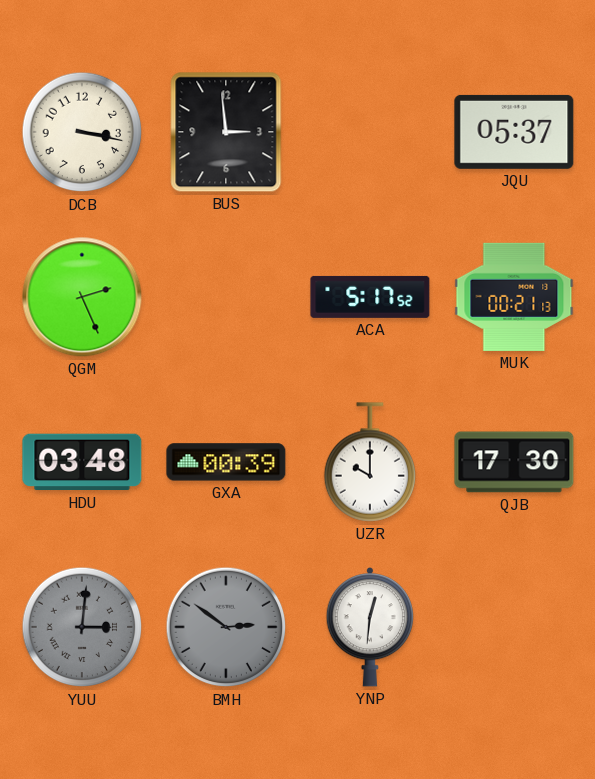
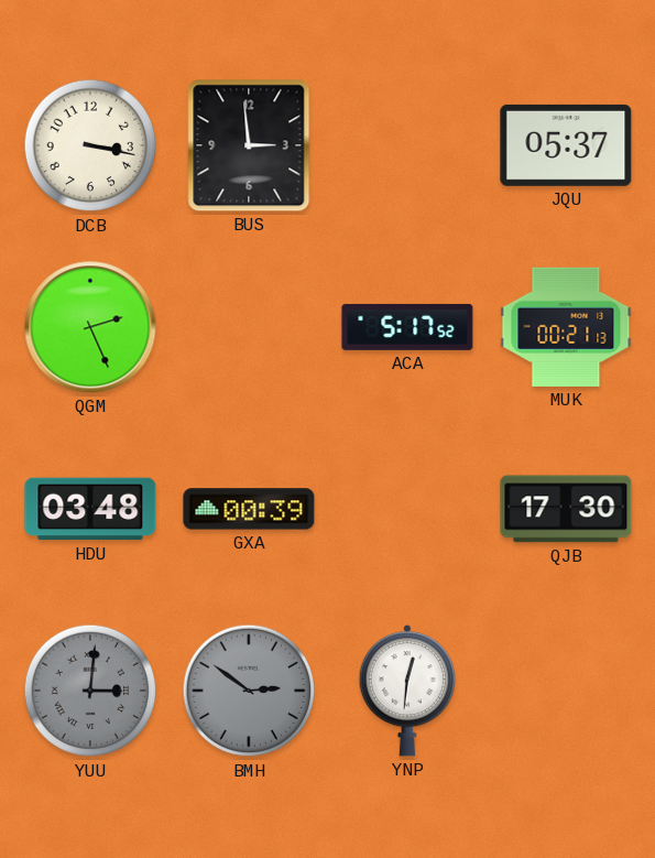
UZR: 10:00 -> none (369, 462)
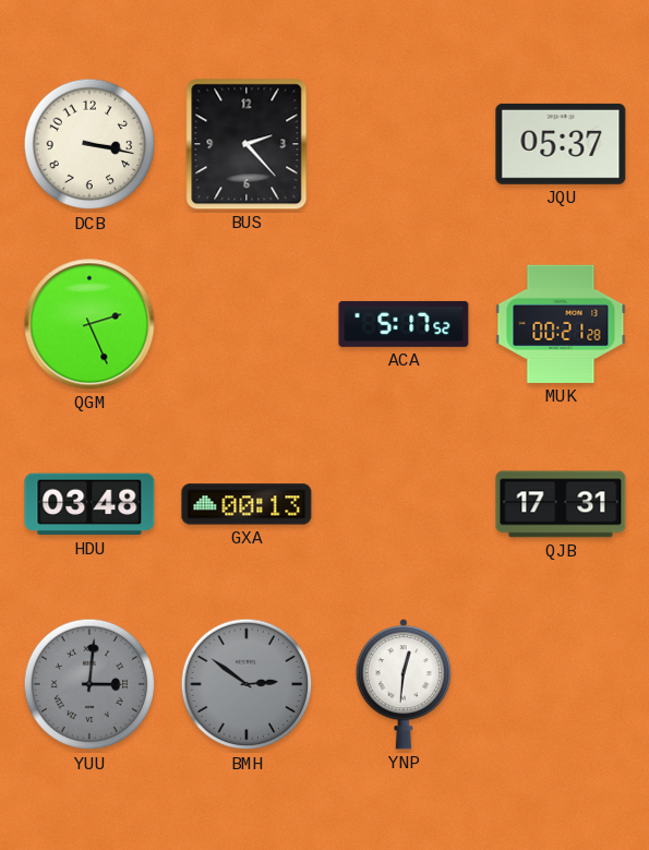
BUS: 2:59 -> 2:23 (247, 144)
MUK: 00:21:13 -> 00:21:28 (561, 324)
GXA: 00:39 -> 00:13 (247, 504)
QJB: 17:30 -> 17:31 (561, 504)
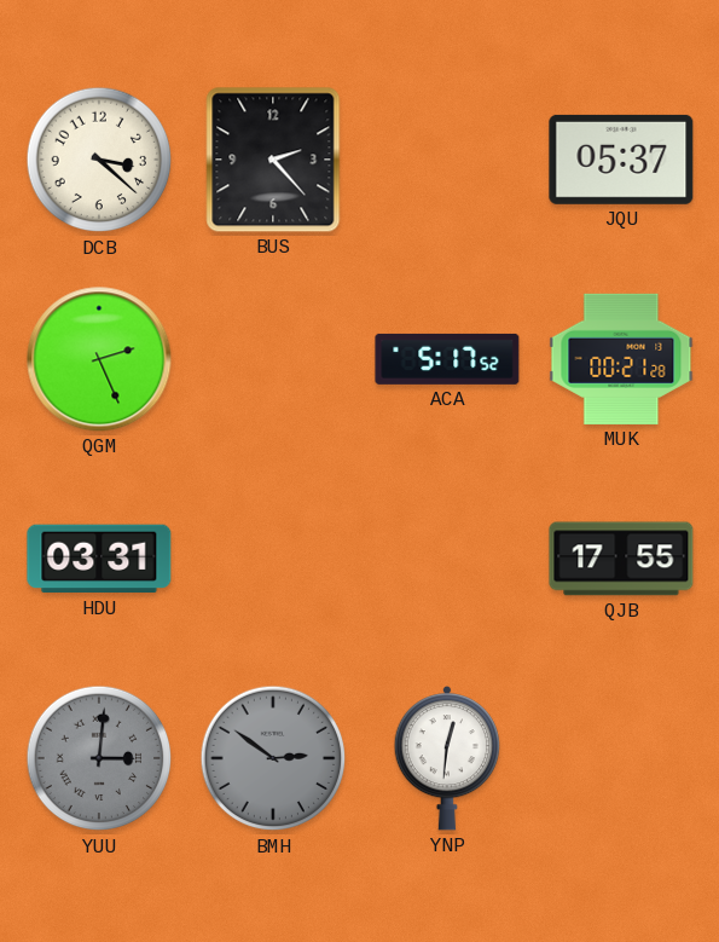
DCB: 3:17 -> 3:22 (99, 160)
HDU: 03:48 -> 03:31 (99, 559)
GXA: 00:13 -> none (247, 504)
QJB: 17:31 -> 17:55 (621, 559)
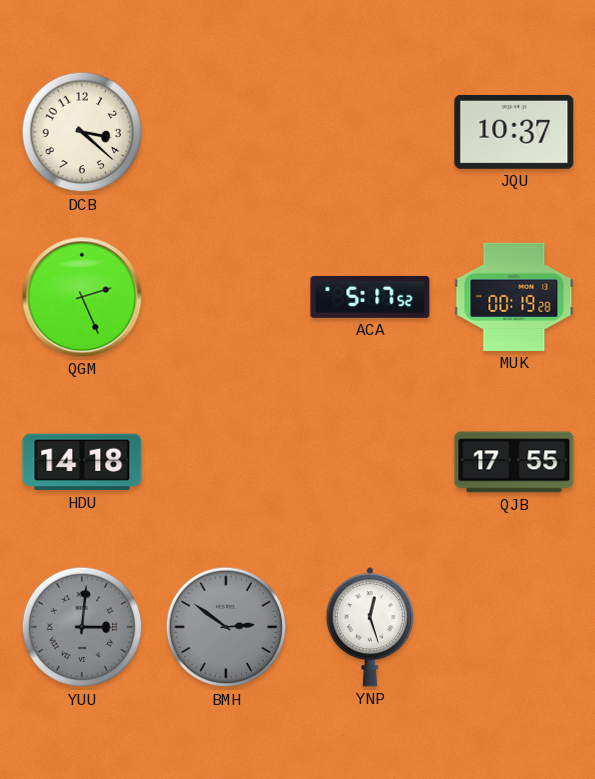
BUS: 2:23 -> none (273, 160)
JQU: 05:37 -> 10:37 (514, 132)
MUK: 00:21 -> 00:19 (514, 297)
HDU: 03:31 -> 14:18 (82, 462)
YNP: 12:31 -> 12:27 (369, 628)
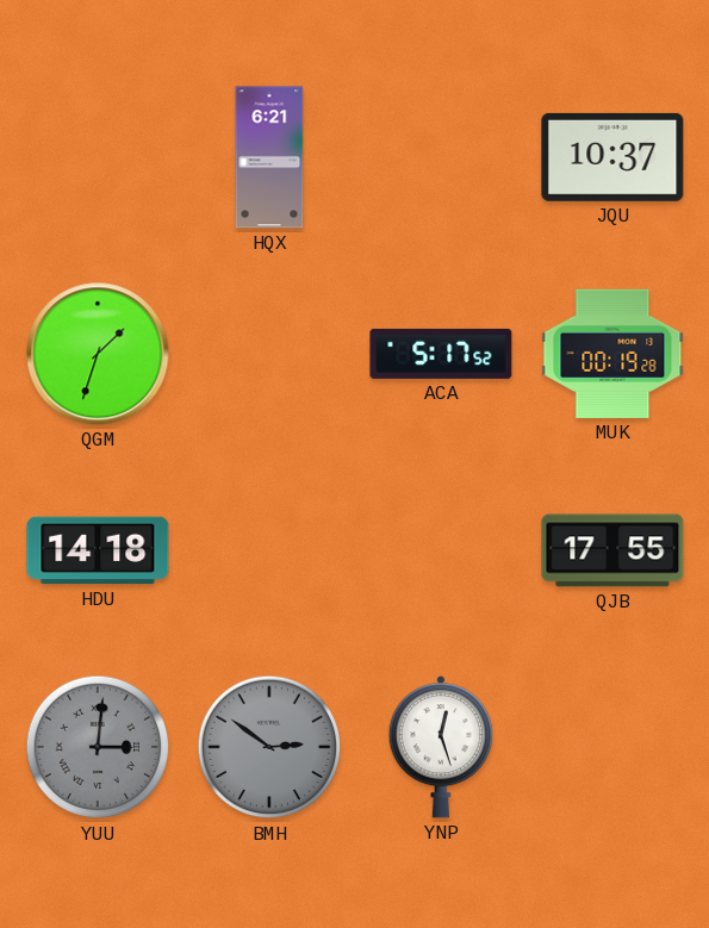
DCB: 3:22 -> none (82, 132)
HQX: none -> 6:21 (269, 157)
QGM: 2:26 -> 1:33 (98, 354)
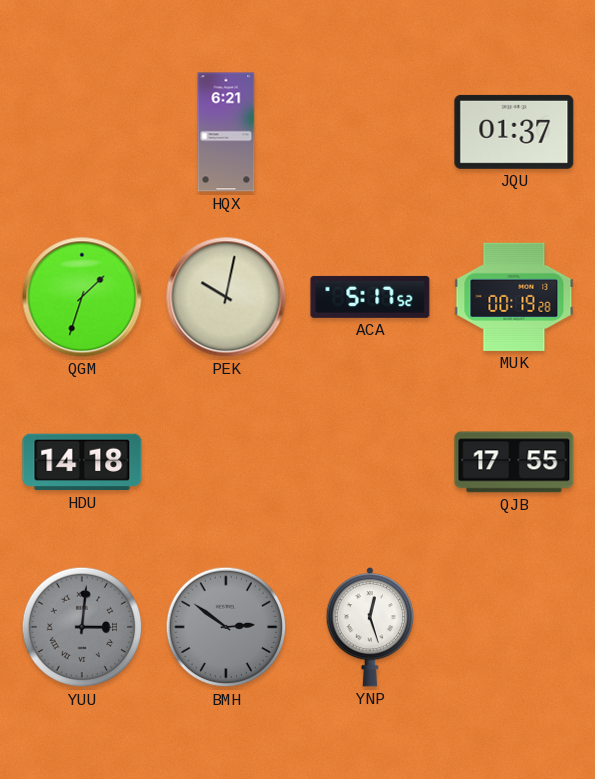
JQU: 10:37 -> 01:37 (514, 132)
PEK: none -> 10:02 (226, 297)
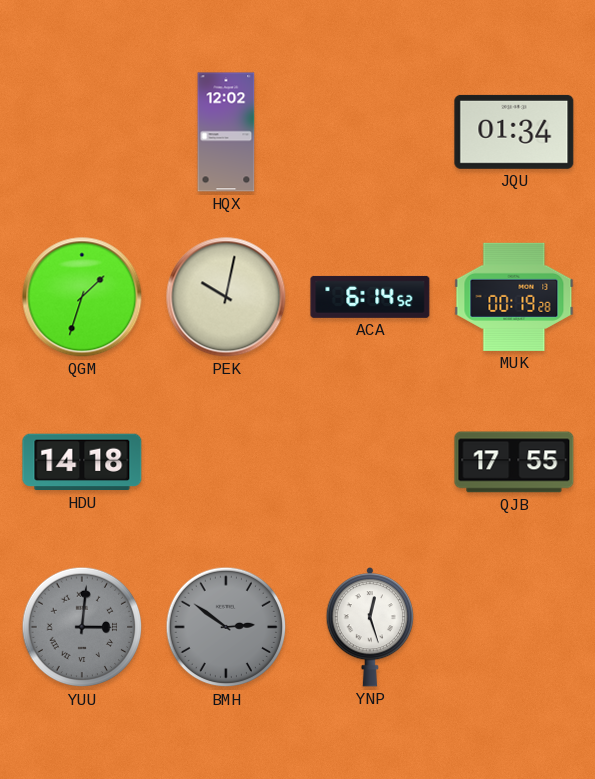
HQX: 6:21 -> 12:02 (226, 132)
JQU: 01:37 -> 01:34 (514, 132)
ACA: 5:17 -> 6:14 (370, 297)
